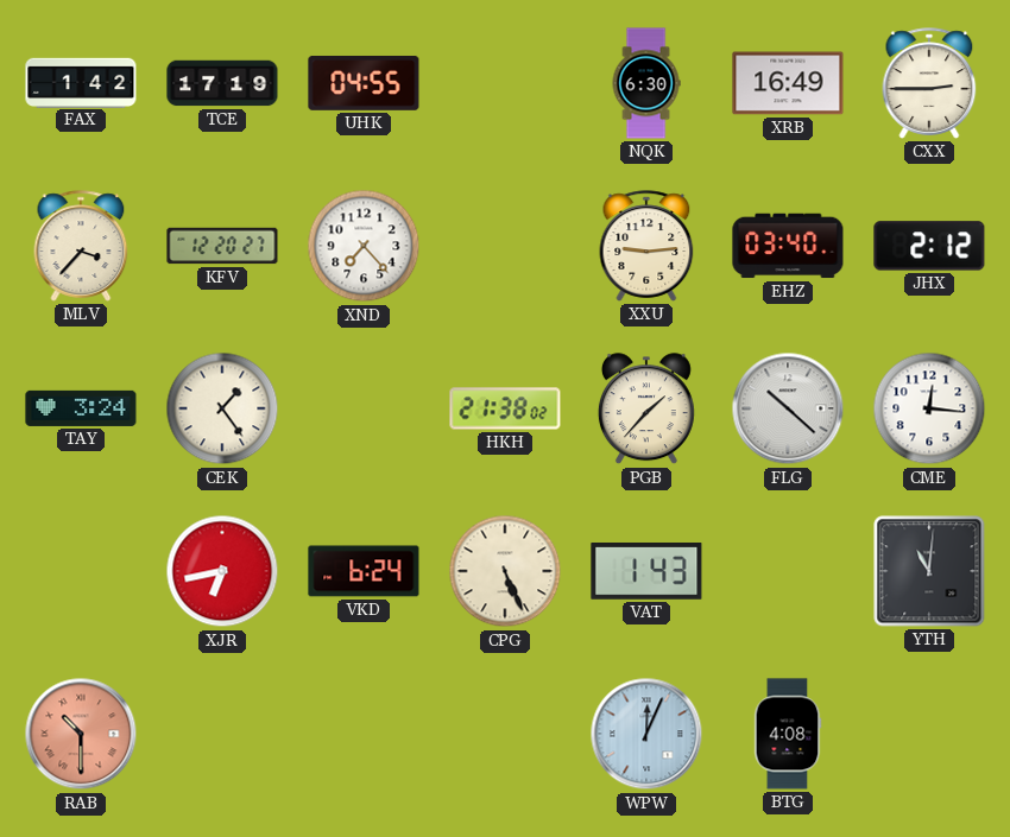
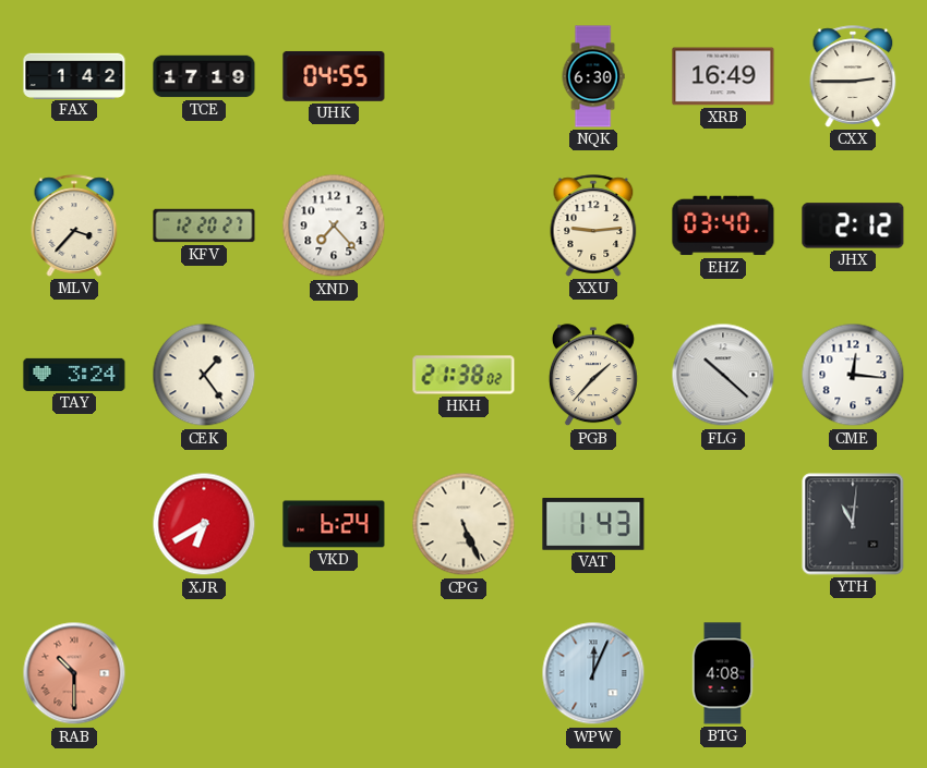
XJR: 6:43 -> 6:40 (204, 524)
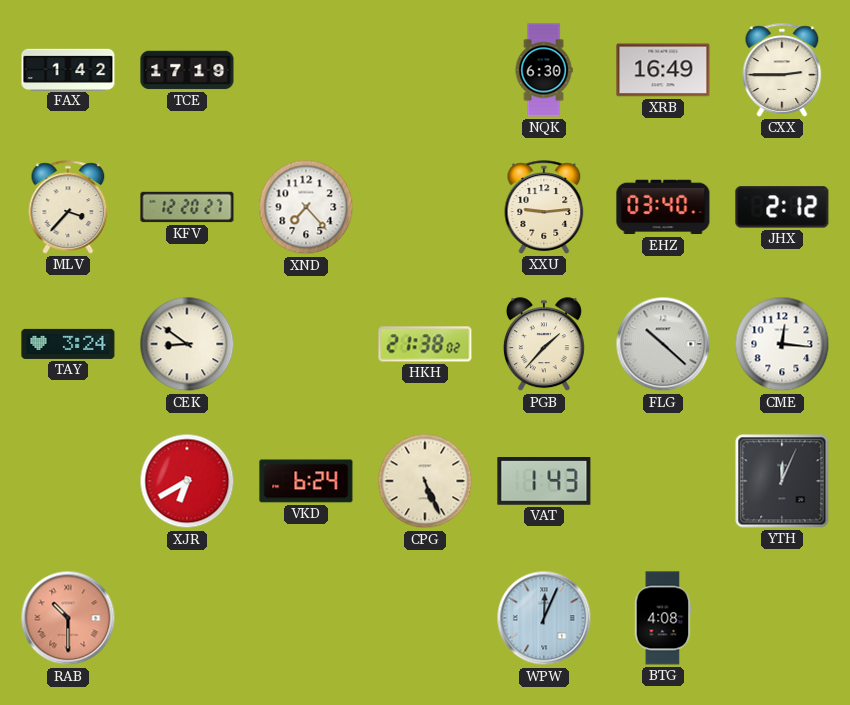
UHK: 04:55 -> none (334, 76)
CEK: 1:24 -> 8:51 (187, 344)
YTH: 11:01 -> 12:04 (782, 481)
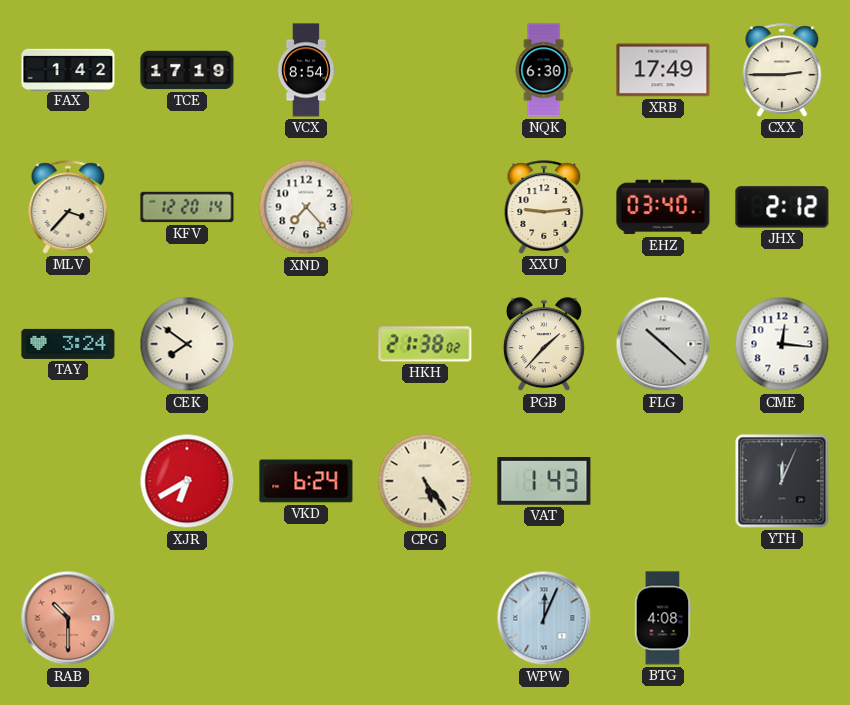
VCX: none -> 8:54 (306, 70)
XRB: 16:49 -> 17:49 (663, 70)
KFV: 12:20:27 -> 12:20:14 (187, 207)
CEK: 8:51 -> 7:51 (187, 344)
CPG: 5:26 -> 5:24 (425, 481)
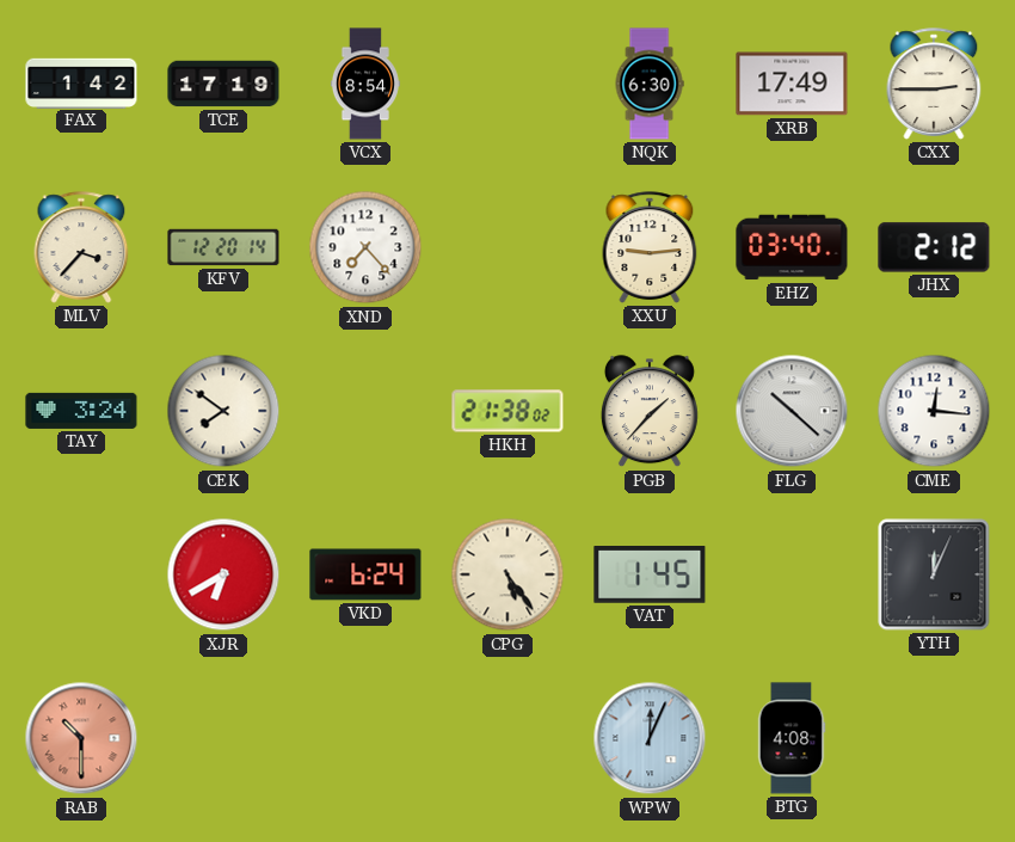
VAT: 1:43 -> 1:45 (650, 576)
